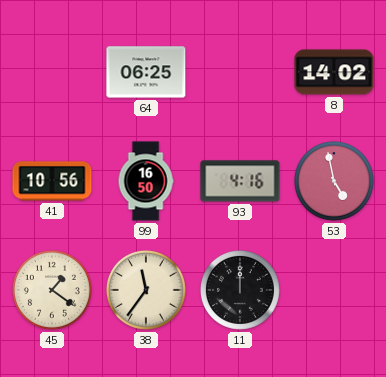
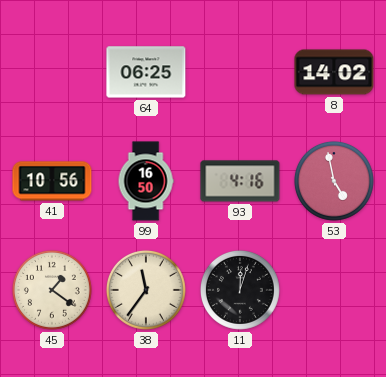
11: 12:00 -> 12:03 (240, 290)
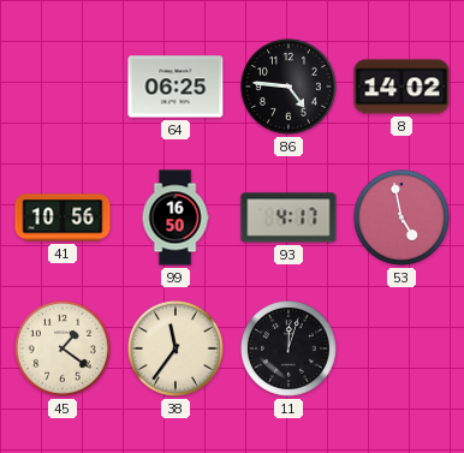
86: none -> 4:46 (288, 87)
93: 4:16 -> 4:17 (288, 217)
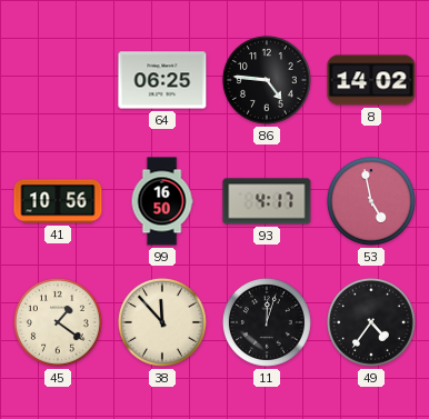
38: 11:36 -> 11:53 (162, 322)
49: none -> 4:36 (371, 322)
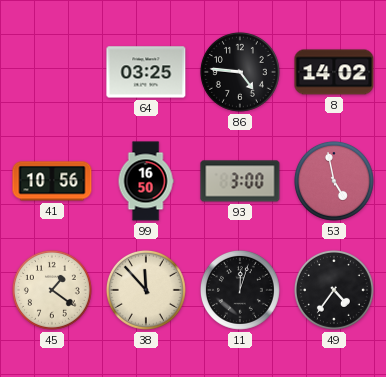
64: 06:25 -> 03:25 (146, 72)
93: 4:17 -> 3:00 (240, 181)
